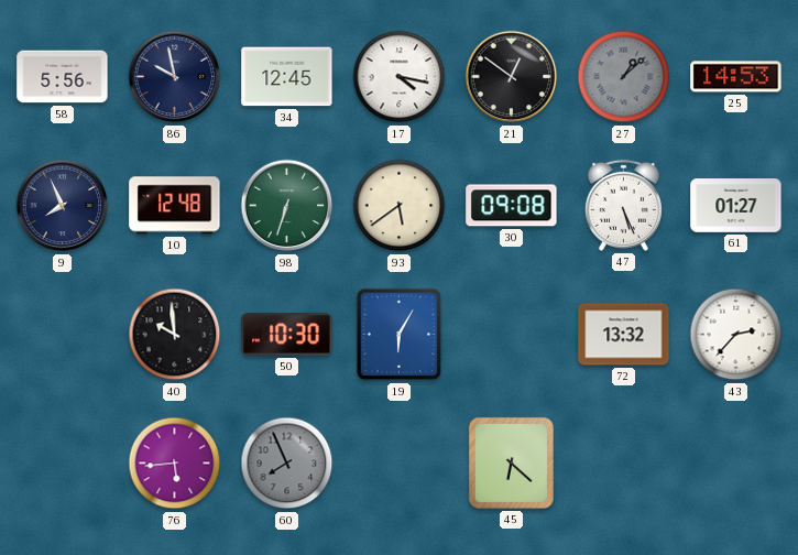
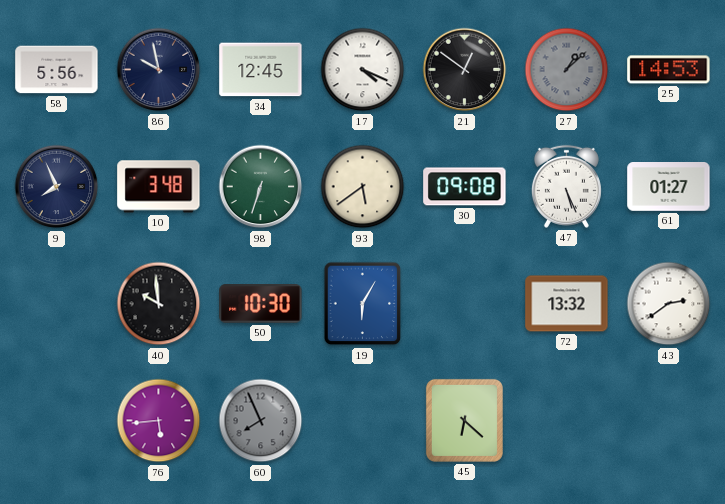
17: 4:17 -> 4:19 (363, 70)
10: 12:48 -> 3:48 (159, 187)
43: 2:37 -> 2:39 (669, 304)
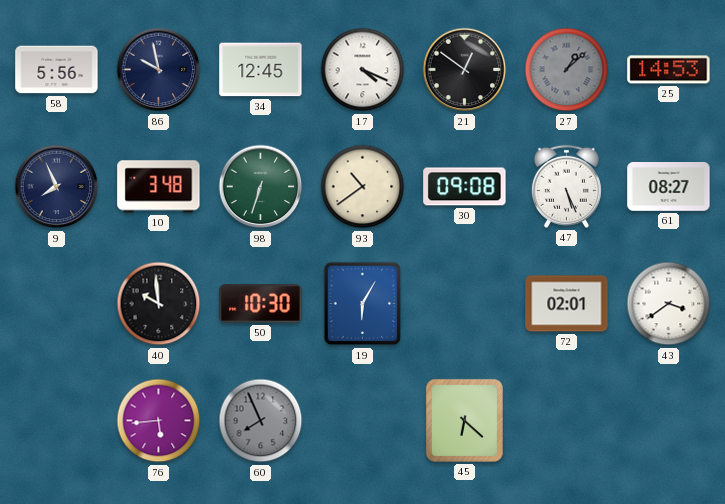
93: 5:39 -> 10:39 (363, 187)
61: 01:27 -> 08:27 (669, 187)
72: 13:32 -> 02:01 (567, 304)
43: 2:39 -> 3:39 (669, 304)
